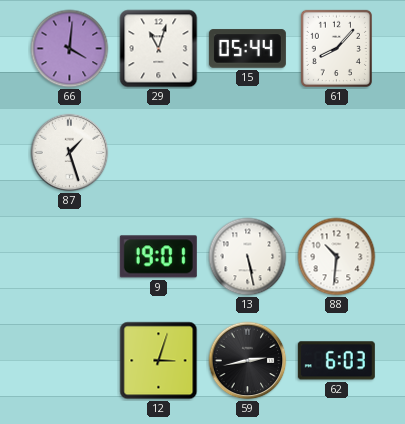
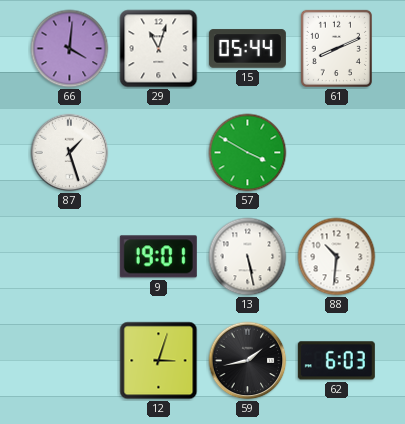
61: 8:07 -> 8:11 (336, 48)
57: none -> 3:50 (248, 153)
59: 2:43 -> 1:43 (248, 361)
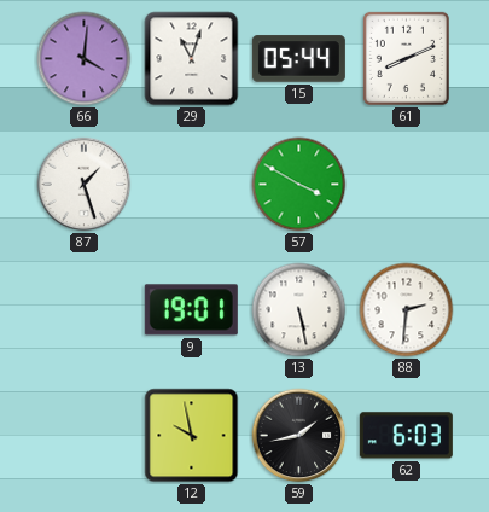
88: 10:31 -> 2:31 (407, 310)
12: 3:03 -> 9:58 (192, 436)
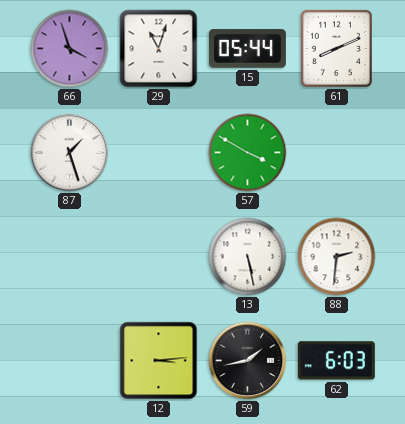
66: 4:01 -> 3:57 (70, 49)
9: 19:01 -> none (191, 310)
12: 9:58 -> 3:14 (159, 361)
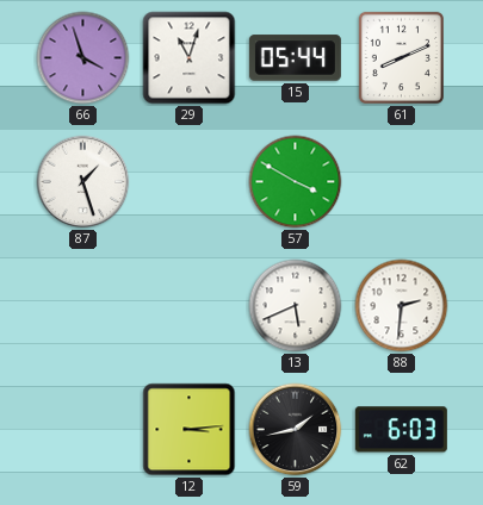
13: 5:28 -> 5:41 (296, 306)
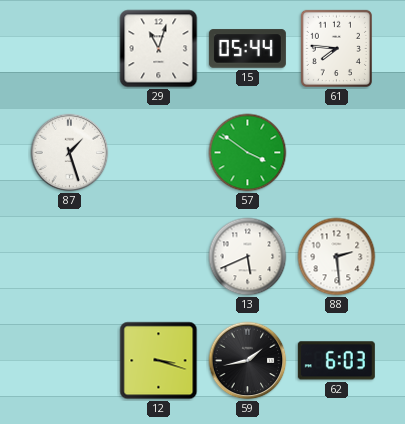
66: 3:57 -> none (83, 58)
61: 8:11 -> 7:46 (336, 48)
57: 3:50 -> 3:51 (248, 153)
88: 2:31 -> 2:29 (337, 257)
12: 3:14 -> 3:18 (159, 361)
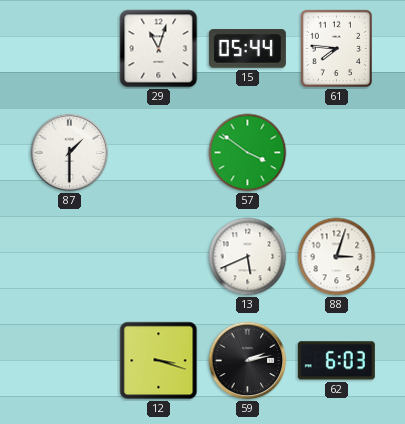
87: 1:27 -> 1:30 (70, 153)
88: 2:29 -> 3:03 (337, 257)
59: 1:43 -> 2:13 (248, 361)
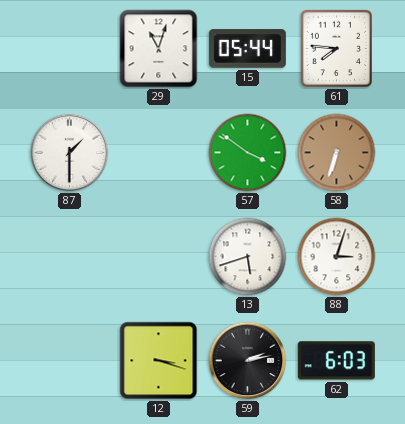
58: none -> 6:33 (337, 153)
13: 5:41 -> 5:42 (248, 257)
